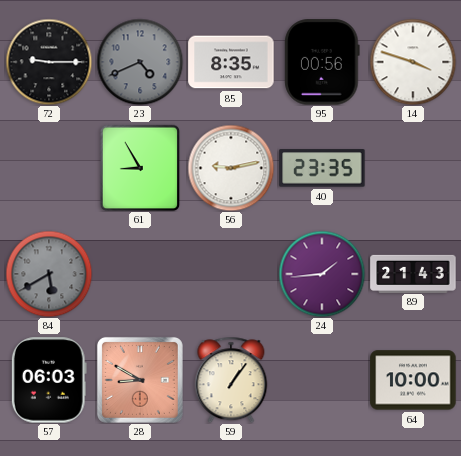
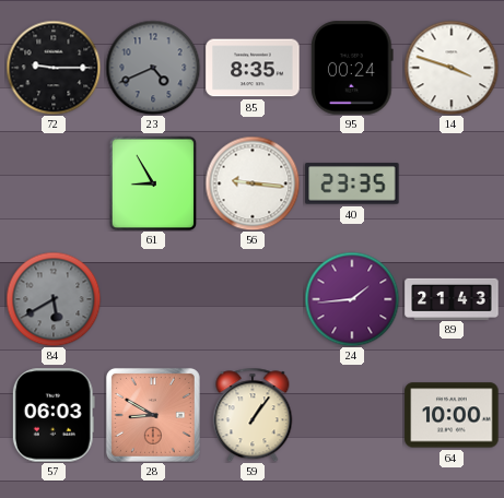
95: 00:56 -> 00:24 (352, 68)
56: 9:13 -> 9:16 (253, 183)
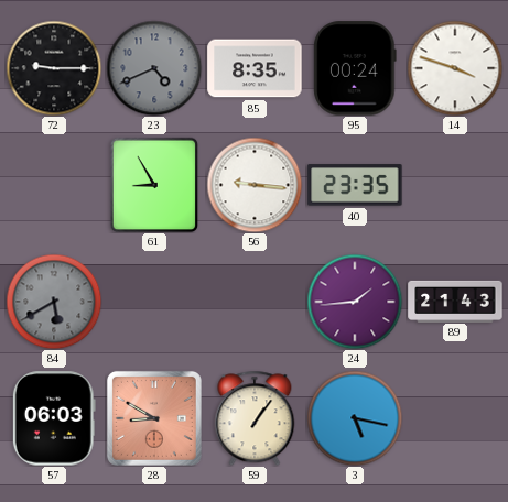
3: none -> 5:17 (355, 418)
64: 10:00 -> none (452, 415)
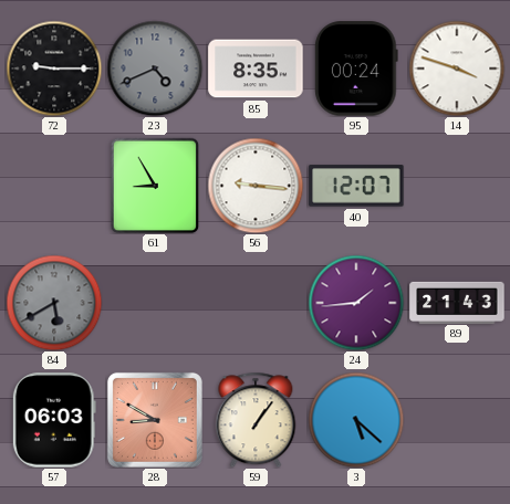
40: 23:35 -> 12:07 (356, 186)
3: 5:17 -> 5:22 (356, 420)
